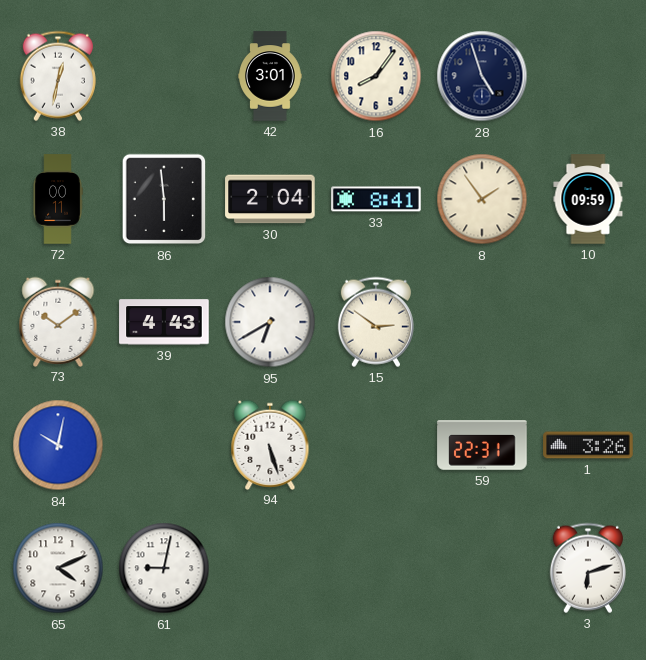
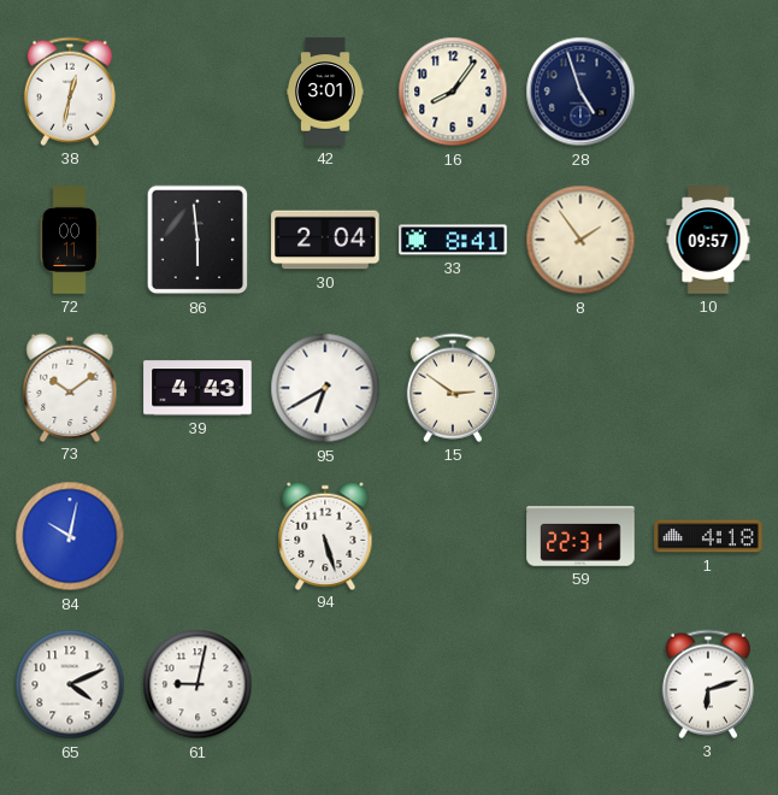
10: 09:59 -> 09:57 (708, 240)
1: 3:26 -> 4:18 (708, 536)
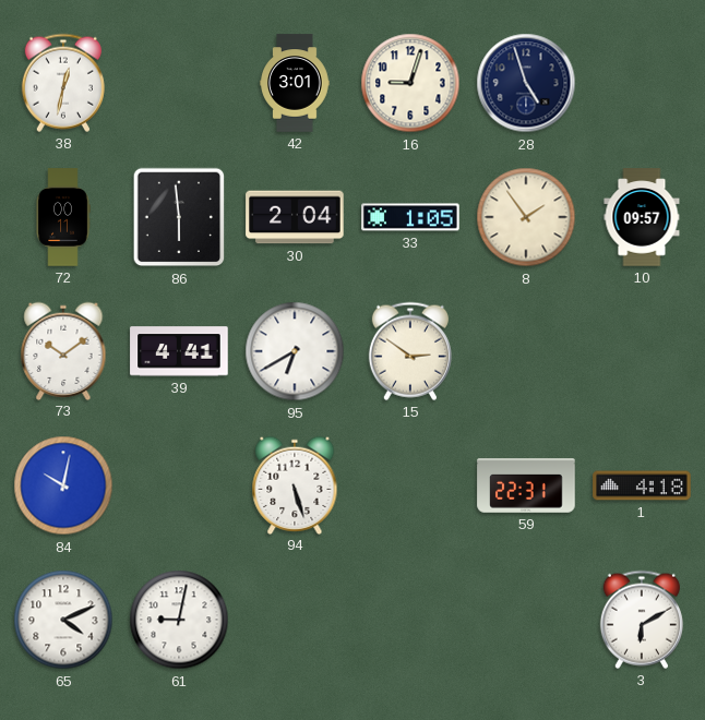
16: 8:06 -> 9:03 (410, 83)
33: 8:41 -> 1:05 (410, 217)
39: 4:43 -> 4:41 (179, 351)
3: 6:12 -> 6:10 (642, 620)
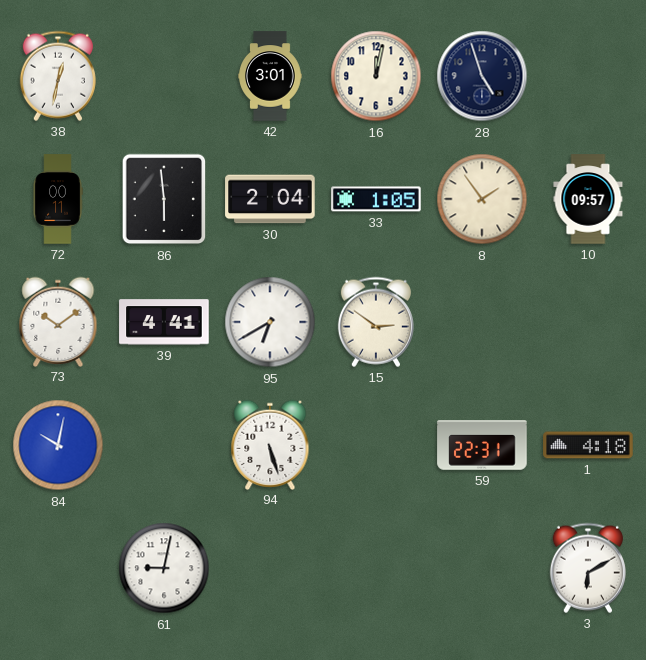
16: 9:03 -> 12:02 (376, 76)
65: 4:11 -> none (63, 620)
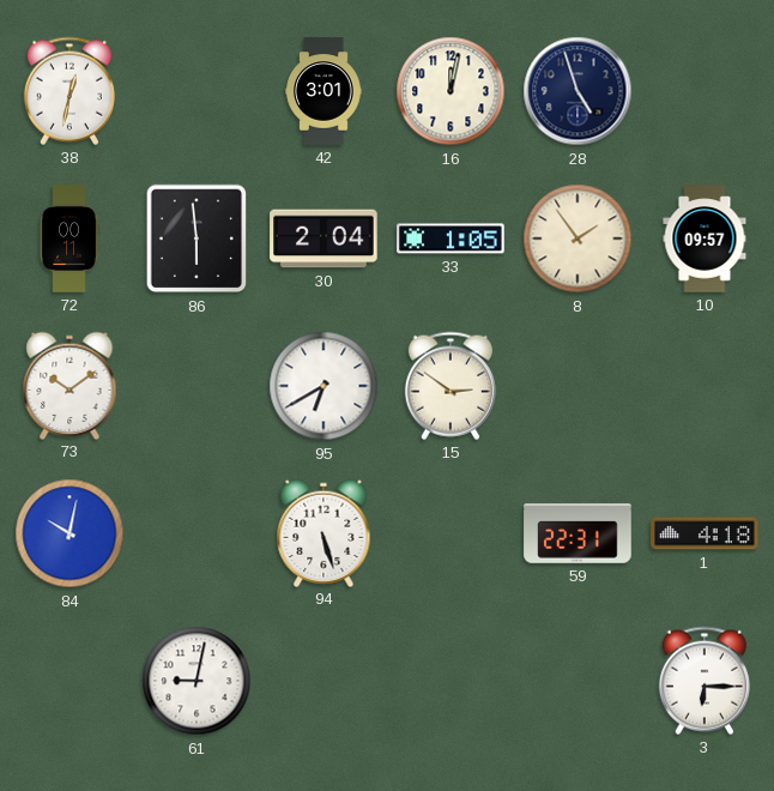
39: 4:41 -> none (164, 322)
3: 6:10 -> 6:15 (705, 681)
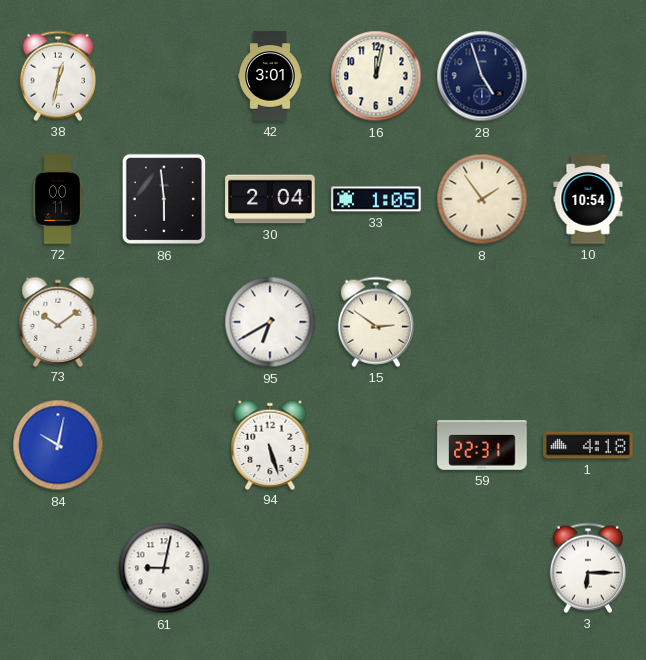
10: 09:57 -> 10:54 (588, 199)
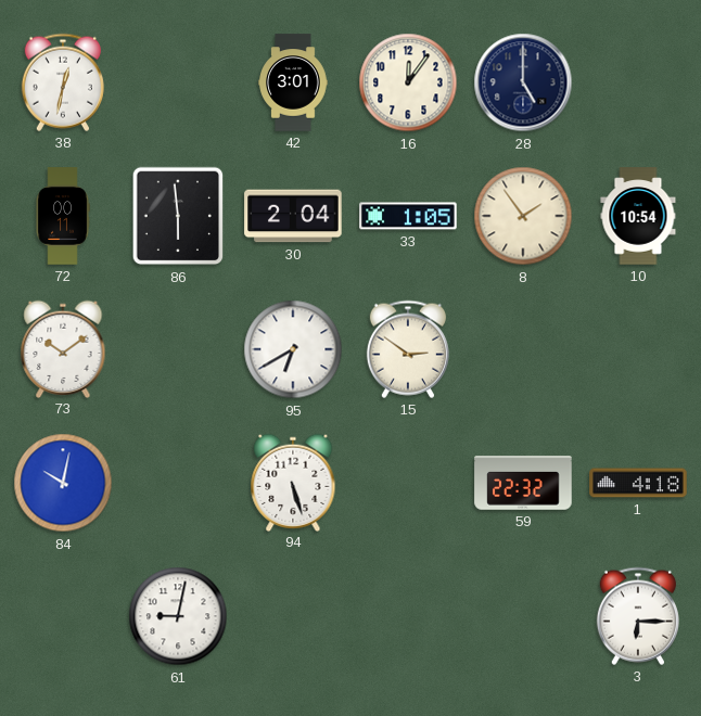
16: 12:02 -> 12:06 (408, 82)
28: 4:57 -> 5:00 (523, 82)
59: 22:31 -> 22:32 (523, 483)
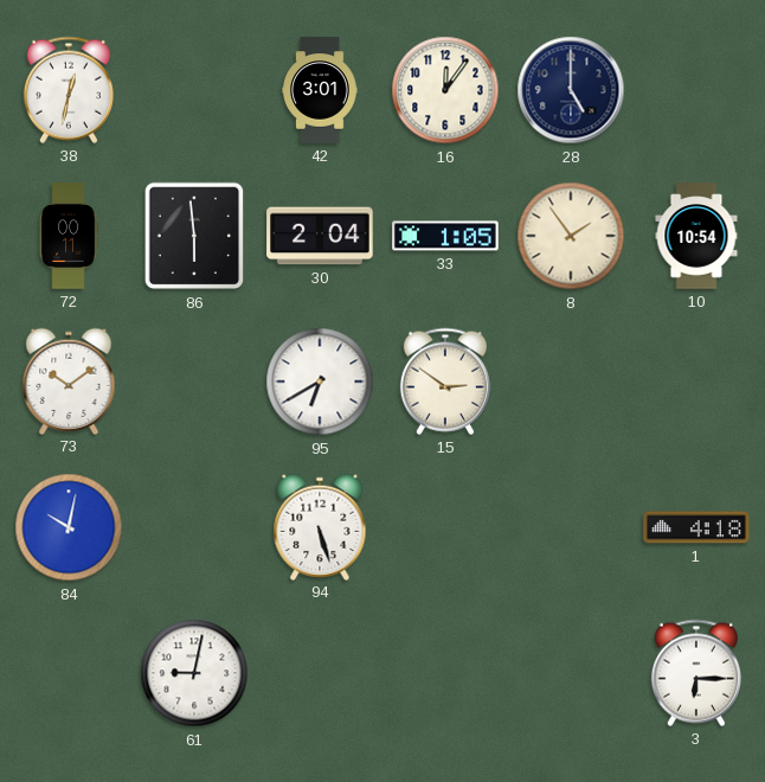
59: 22:32 -> none (523, 483)
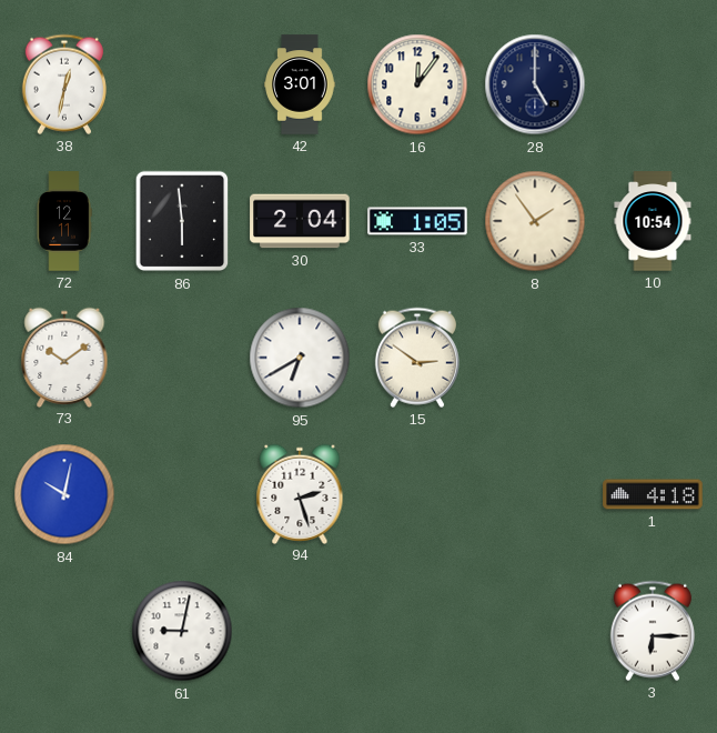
72: 00:11 -> 12:11 (64, 221)
94: 5:27 -> 2:27 (300, 493)
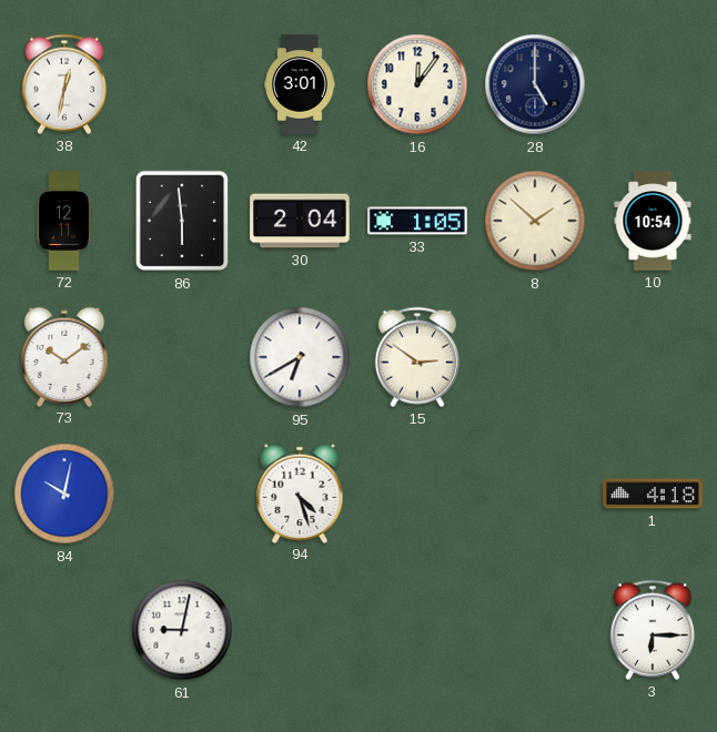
8: 1:54 -> 1:52 (535, 221)
94: 2:27 -> 4:27 (300, 492)
